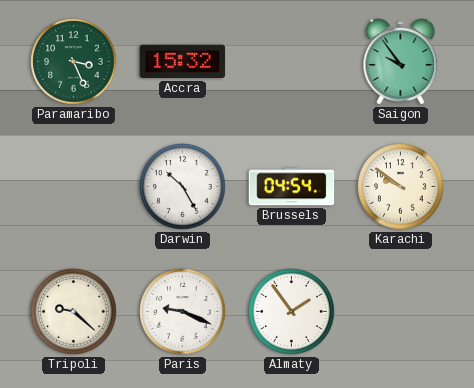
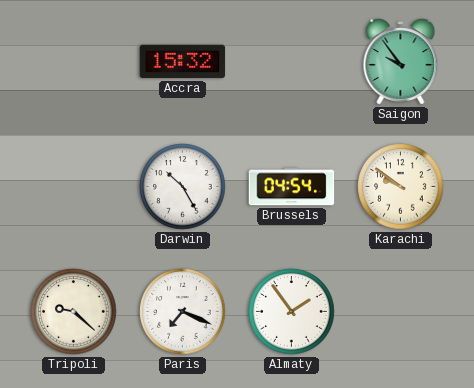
Paramaribo: 3:26 -> none (74, 62)
Paris: 9:19 -> 7:19 (183, 312)
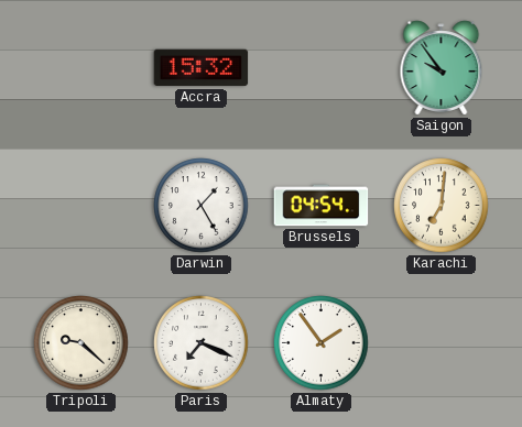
Darwin: 10:25 -> 1:25 (202, 206)
Karachi: 9:51 -> 7:01 (442, 206)
